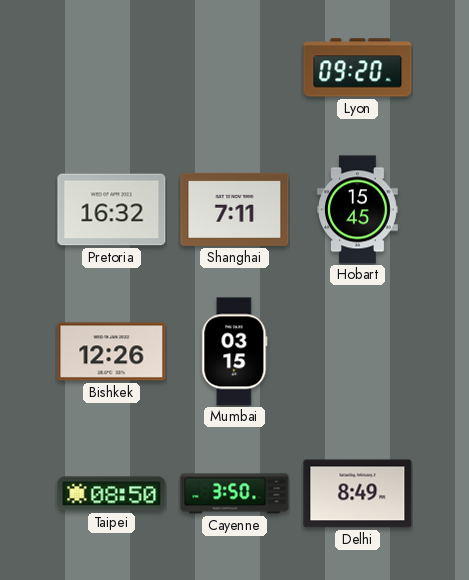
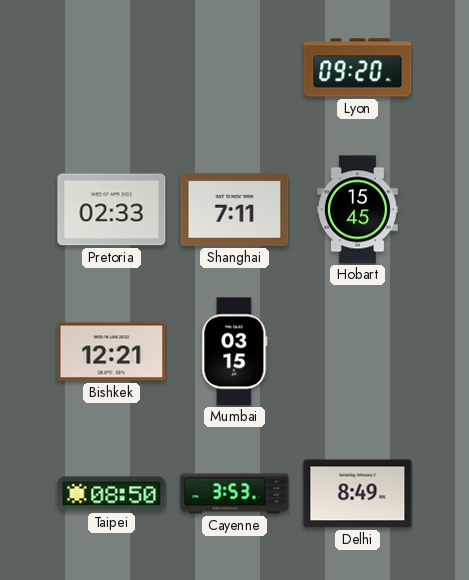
Pretoria: 16:32 -> 02:33 (112, 210)
Bishkek: 12:26 -> 12:21 (112, 352)
Cayenne: 3:50 -> 3:53 (235, 494)
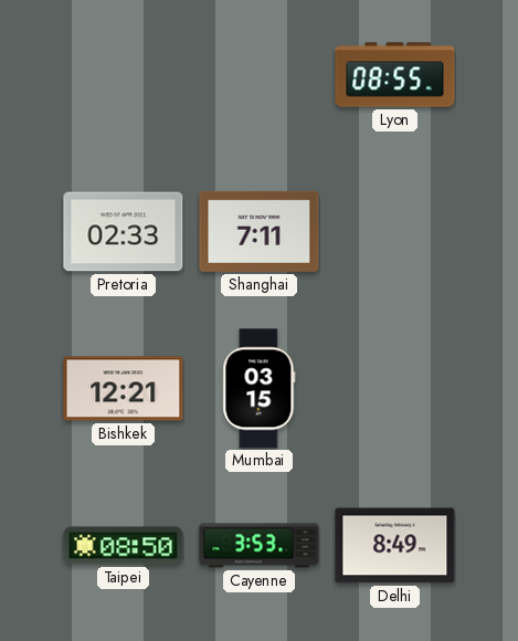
Lyon: 09:20 -> 08:55 (395, 75)
Hobart: 15:45 -> none (358, 210)
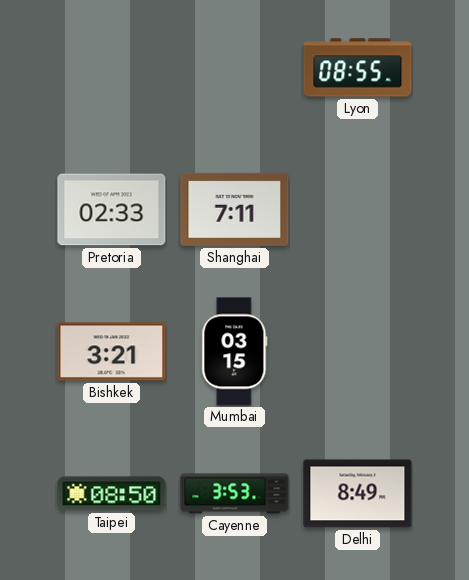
Bishkek: 12:21 -> 3:21 (112, 352)
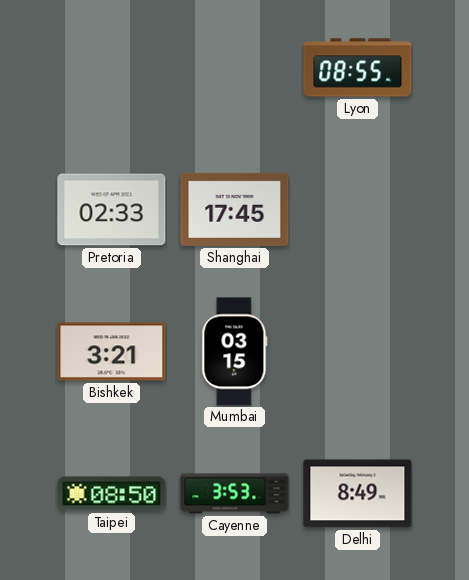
Shanghai: 7:11 -> 17:45 (235, 209)
